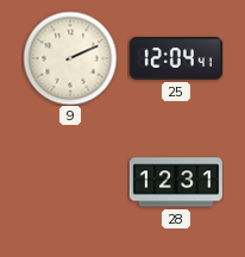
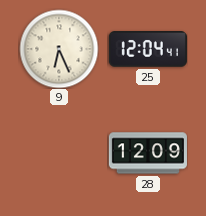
9: 2:11 -> 6:26 (59, 49)
28: 12:31 -> 12:09 (148, 153)
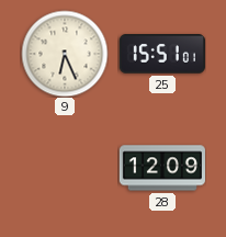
25: 12:04 -> 15:51 (162, 54)
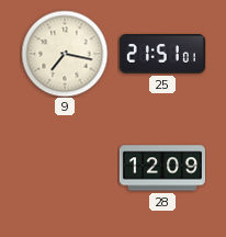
9: 6:26 -> 7:17 (65, 54)
25: 15:51 -> 21:51 (162, 54)
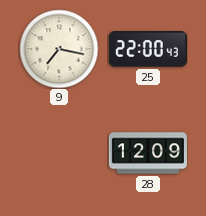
25: 21:51 -> 22:00 (148, 49)
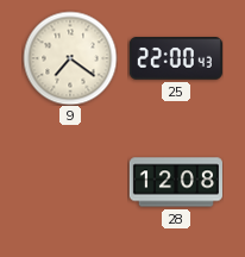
9: 7:17 -> 7:21 (70, 58)
28: 12:09 -> 12:08 (176, 182)
